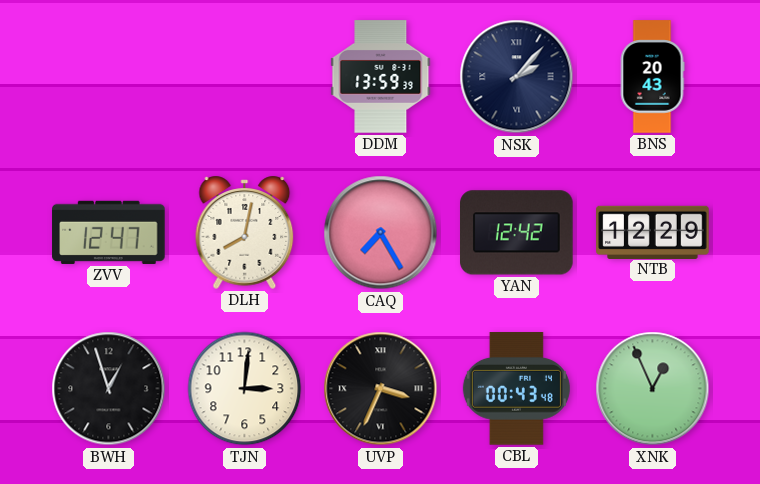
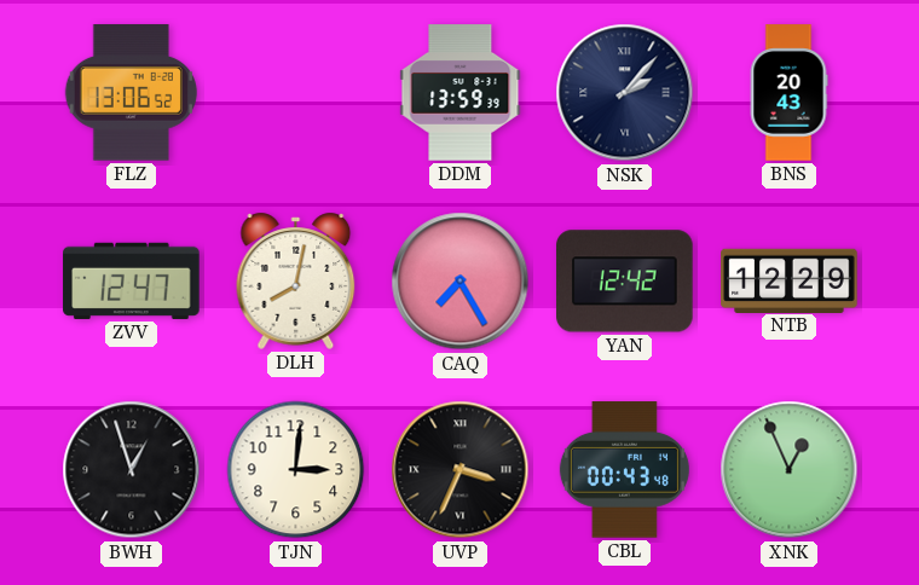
FLZ: none -> 13:06 (131, 93)
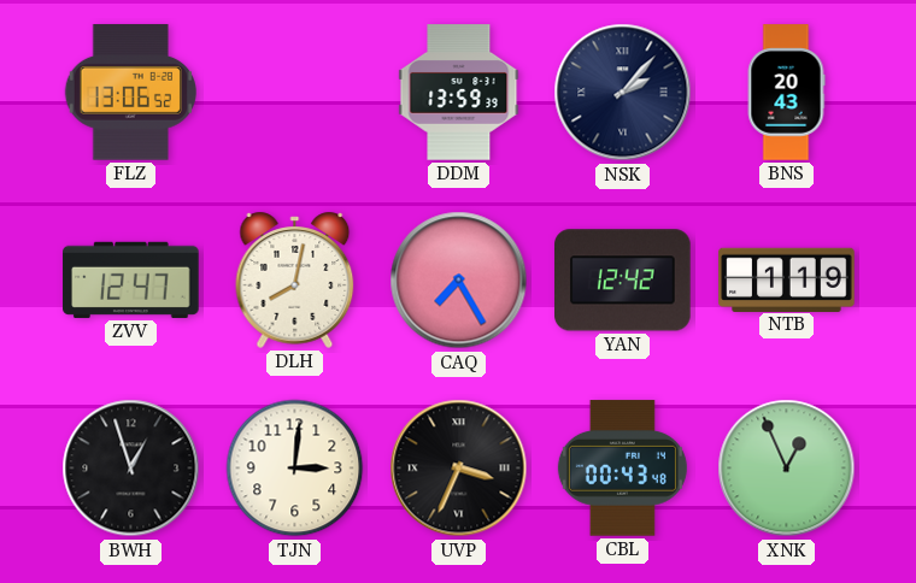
NTB: 12:29 -> 1:19 (787, 279)
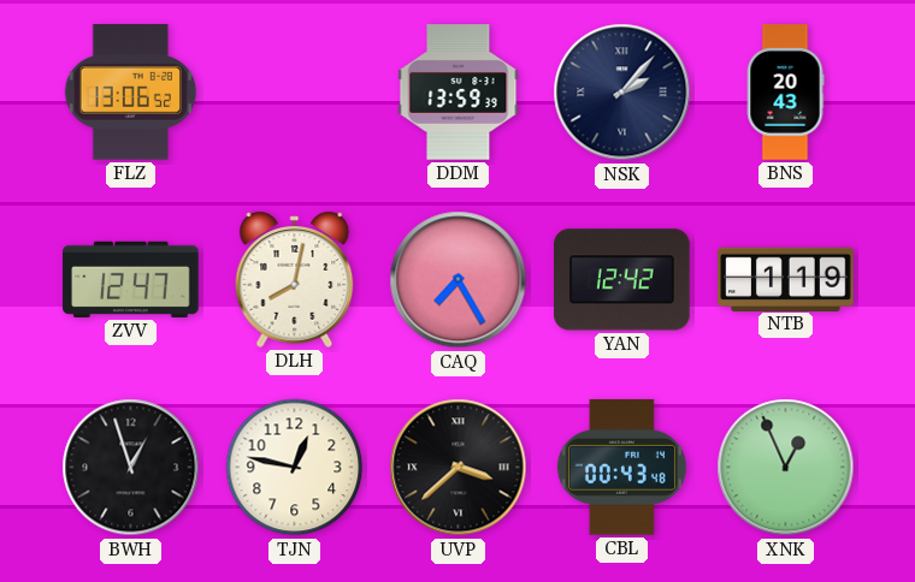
TJN: 3:01 -> 12:47 (295, 468)
UVP: 3:34 -> 3:38 (459, 468)
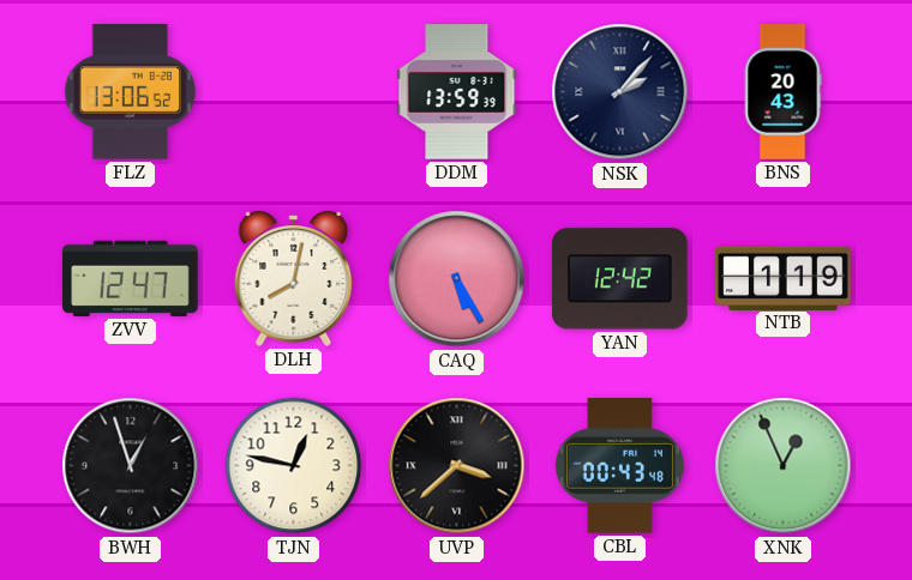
CAQ: 7:25 -> 5:25 (457, 279)
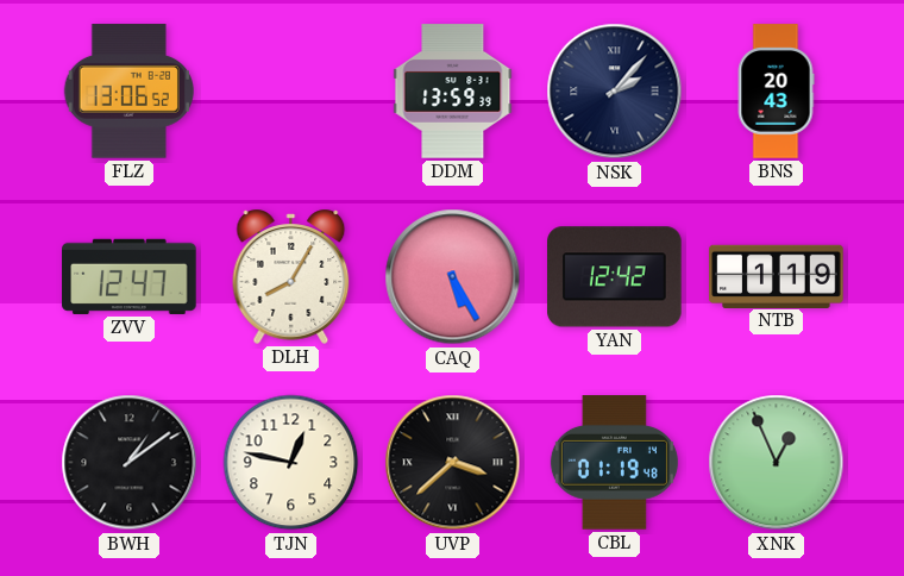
DLH: 8:02 -> 8:05 (291, 276)
BWH: 12:57 -> 1:09 (130, 463)
CBL: 00:43 -> 01:19 (614, 463)
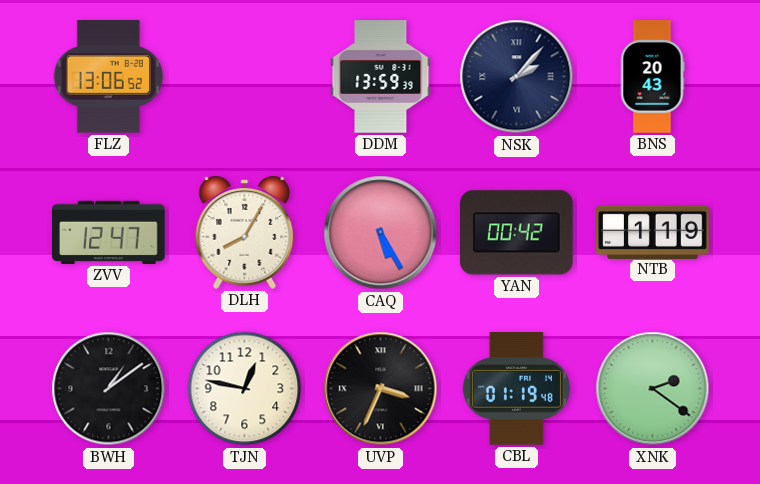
YAN: 12:42 -> 00:42 (517, 233)
UVP: 3:38 -> 3:34 (381, 389)
XNK: 12:56 -> 2:21 (653, 389)
